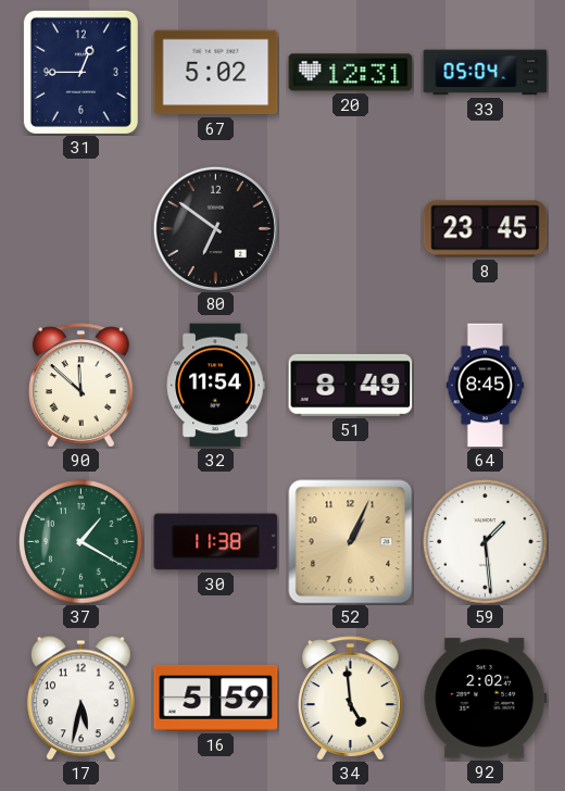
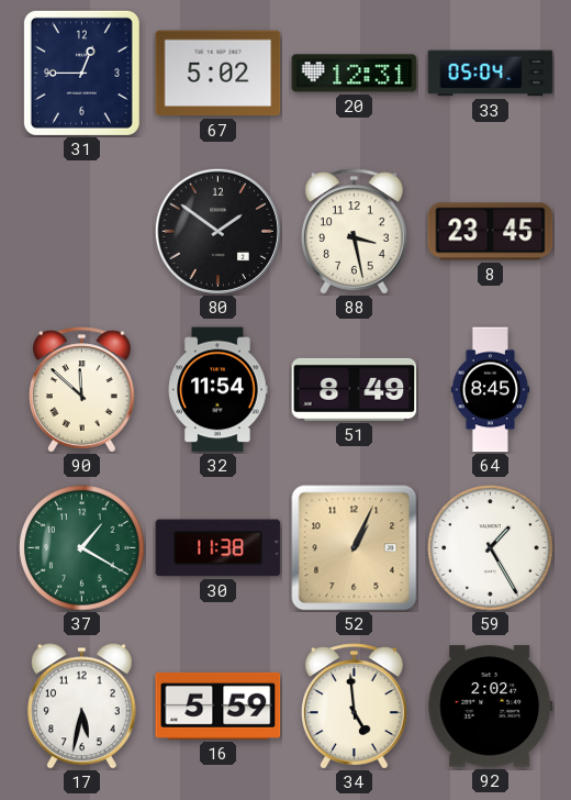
80: 6:51 -> 1:51 (217, 231)
88: none -> 3:28 (355, 232)
59: 1:29 -> 1:25 (491, 548)
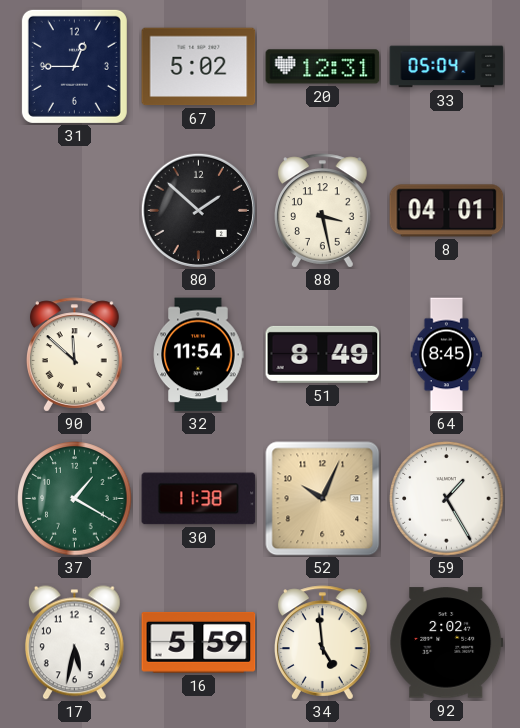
80: 1:51 -> 1:52 (198, 210)
8: 23:45 -> 04:01 (447, 211)
52: 1:04 -> 10:04 (323, 499)
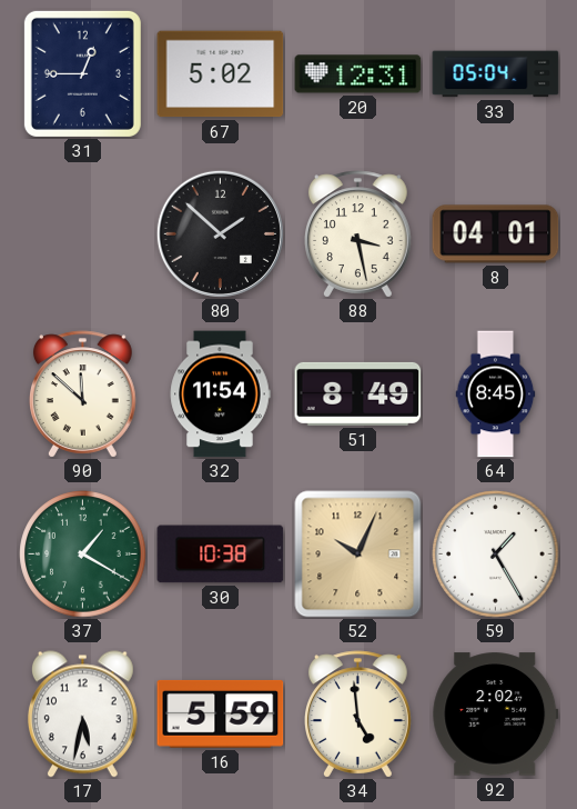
30: 11:38 -> 10:38 (221, 555)
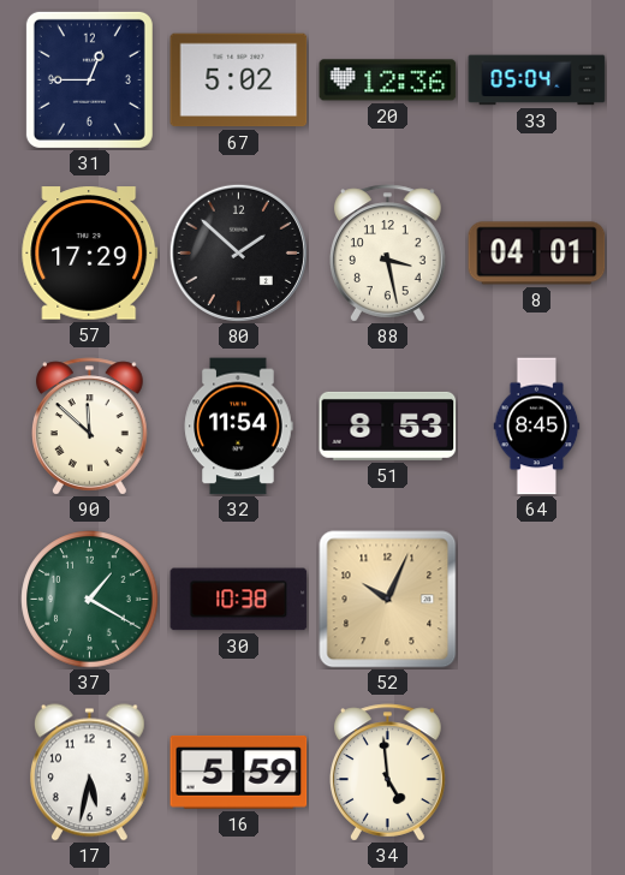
20: 12:31 -> 12:36 (388, 81)
57: none -> 17:29 (90, 254)
51: 8:49 -> 8:53 (388, 425)
59: 1:25 -> none (496, 555)
92: 2:02 -> none (496, 715)
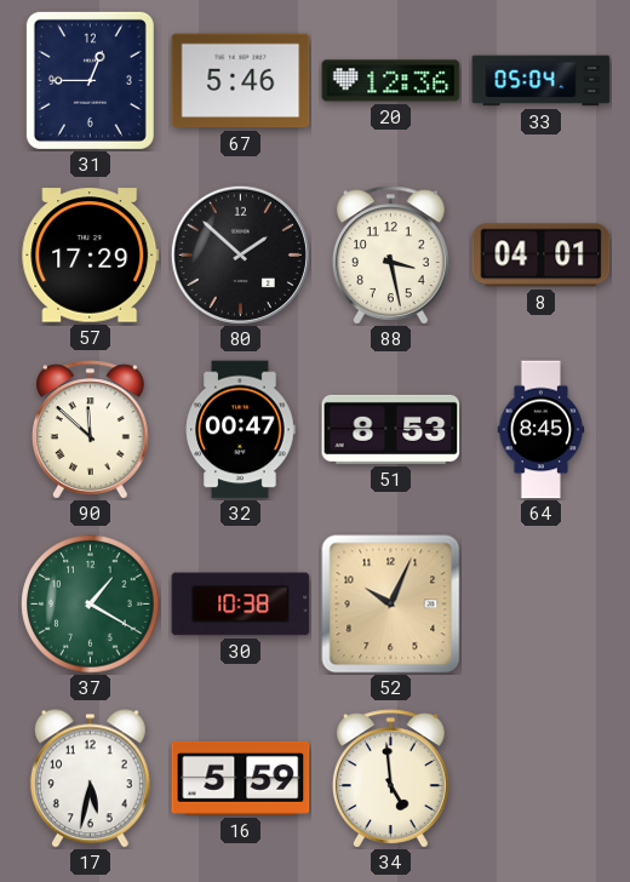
67: 5:02 -> 5:46 (241, 81)
32: 11:54 -> 00:47 (240, 430)
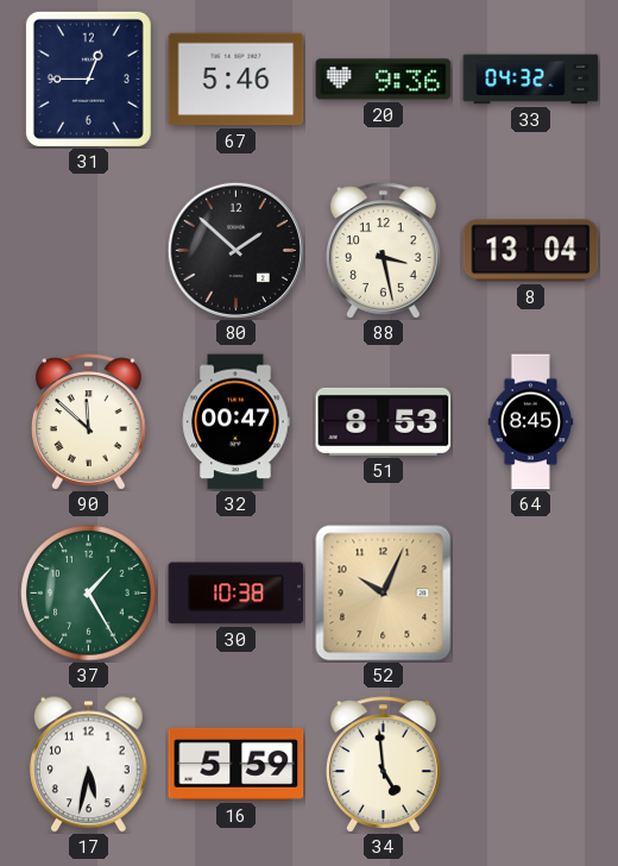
20: 12:36 -> 9:36 (384, 80)
33: 05:04 -> 04:32 (531, 80)
57: 17:29 -> none (91, 256)
8: 04:01 -> 13:04 (531, 251)
37: 1:20 -> 1:25 (89, 594)
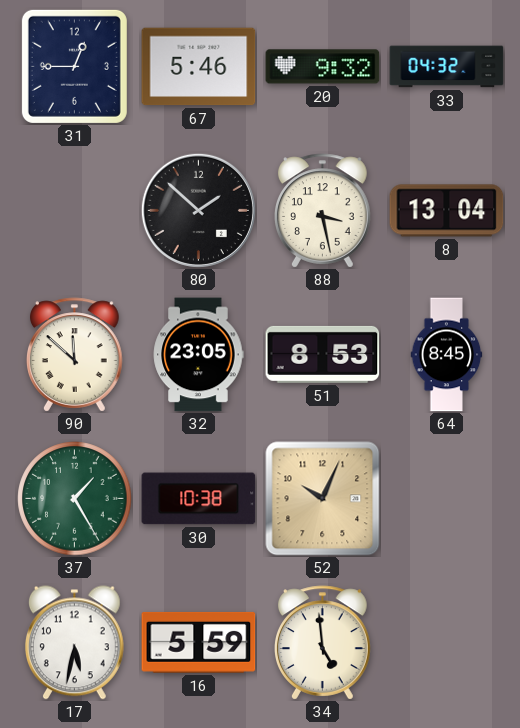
20: 9:36 -> 9:32 (323, 67)
32: 00:47 -> 23:05 (198, 355)
